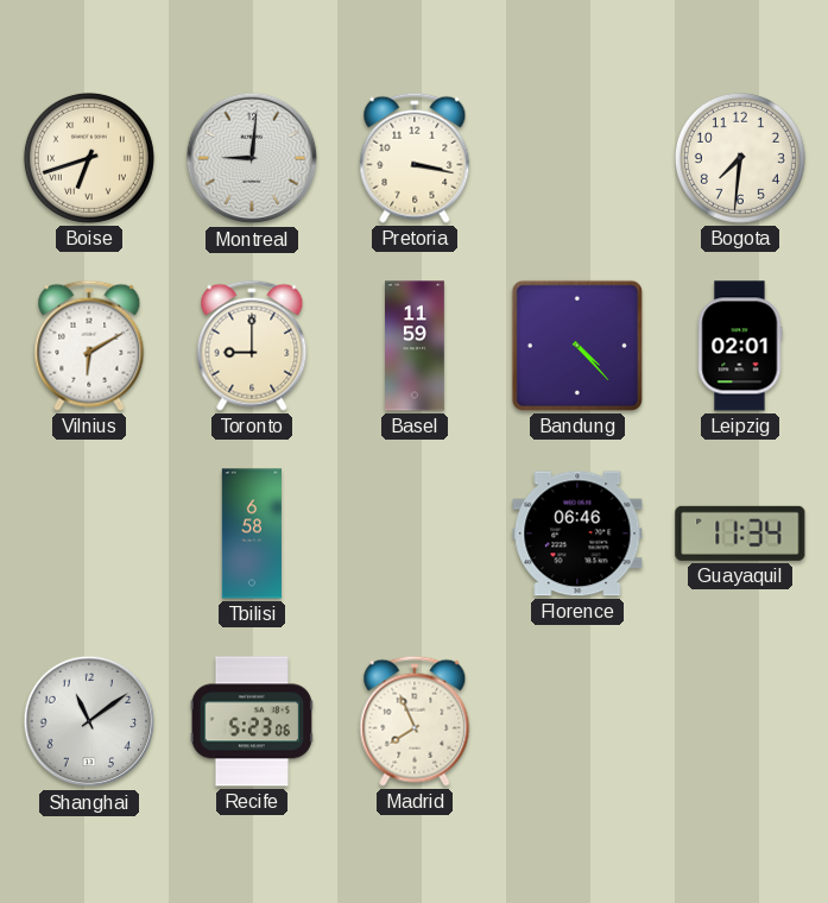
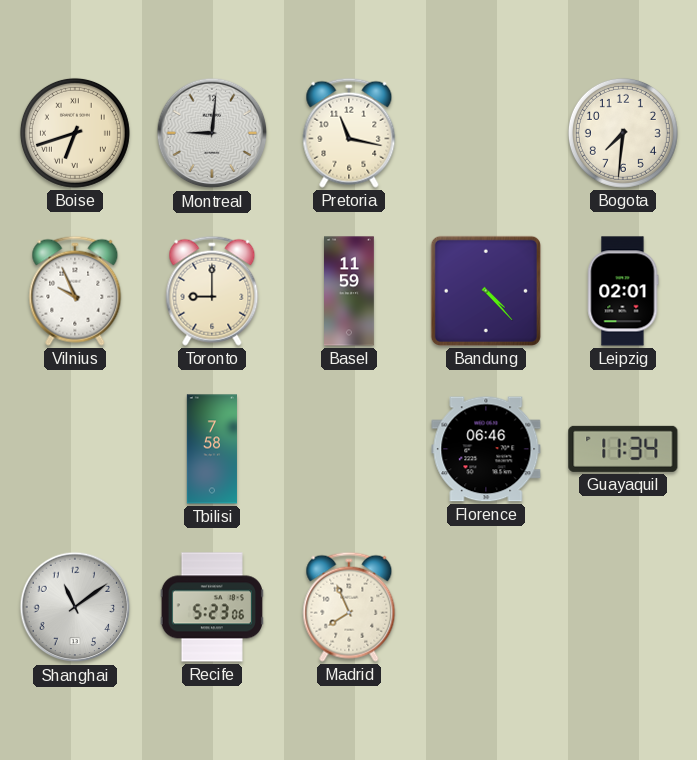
Pretoria: 3:17 -> 11:17 (349, 133)
Vilnius: 6:10 -> 9:56 (75, 291)
Tbilisi: 6:58 -> 7:58 (212, 449)
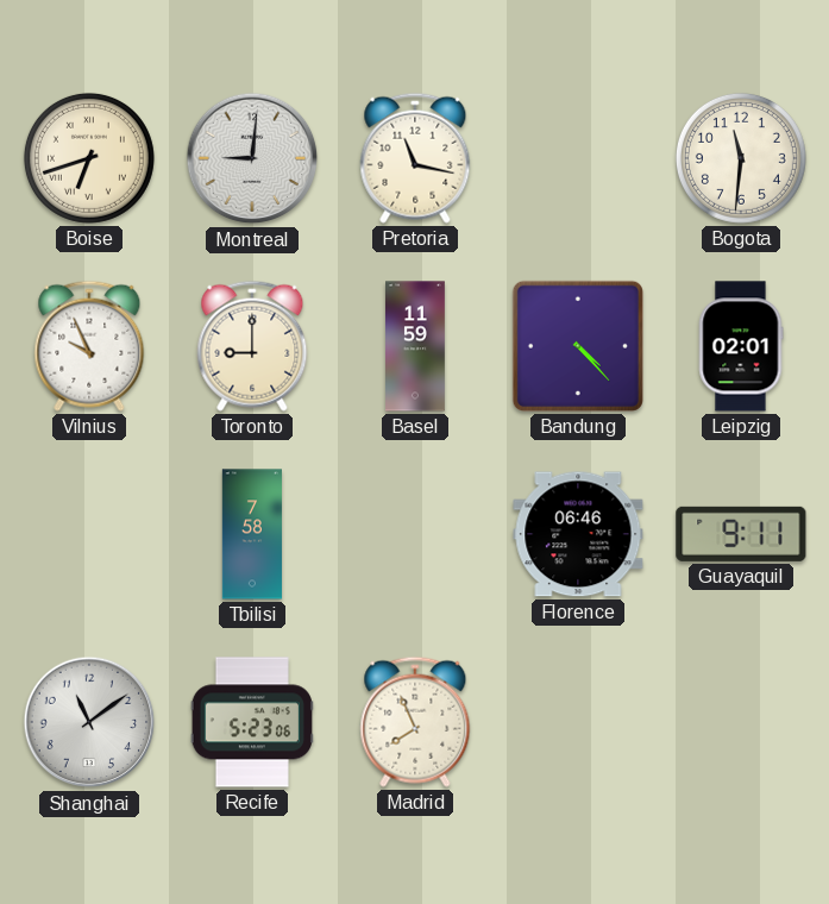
Bogota: 7:31 -> 11:31 (741, 158)
Guayaquil: 11:34 -> 9:11 (741, 534)
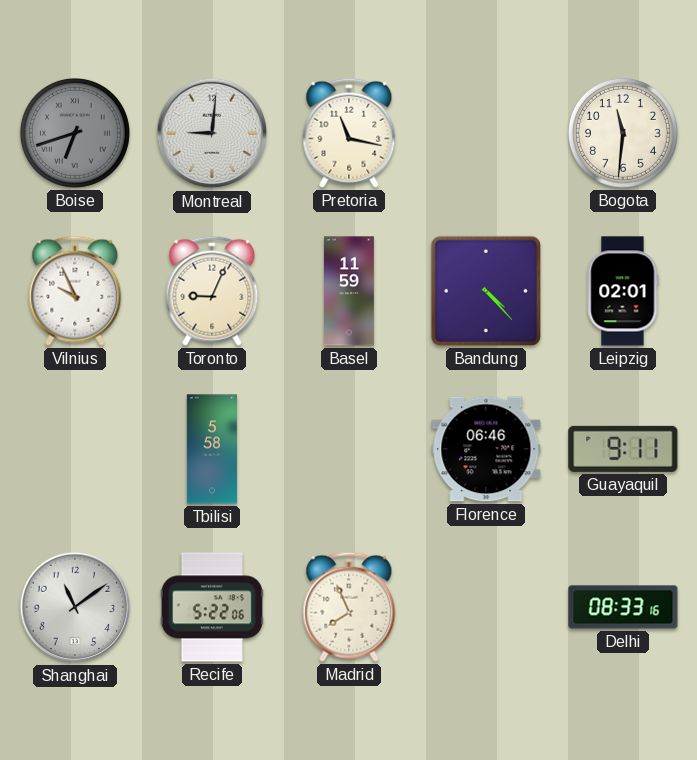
Boise dial: cream -> grey (75, 133)
Toronto: 9:00 -> 9:04 (212, 291)
Tbilisi: 7:58 -> 5:58 (212, 449)
Recife: 5:23 -> 5:22 (212, 607)
Delhi: none -> 08:33 (623, 607)
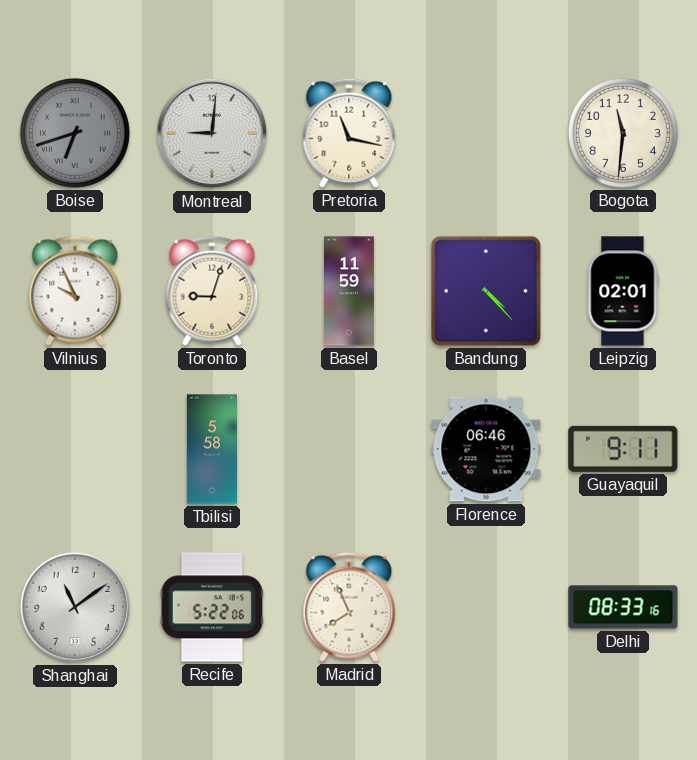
Toronto: 9:04 -> 9:03 (212, 291)
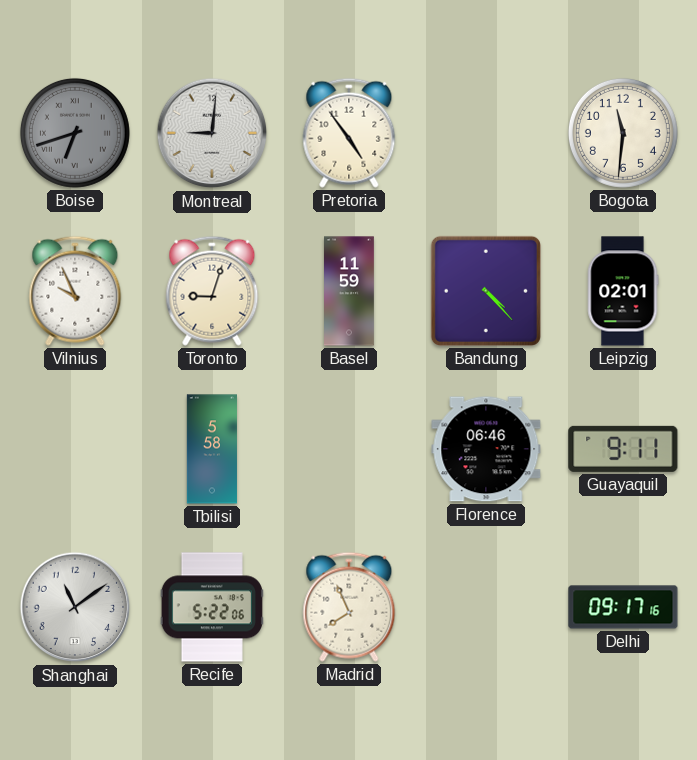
Pretoria: 11:17 -> 4:54 (349, 133)
Delhi: 08:33 -> 09:17 (623, 607)
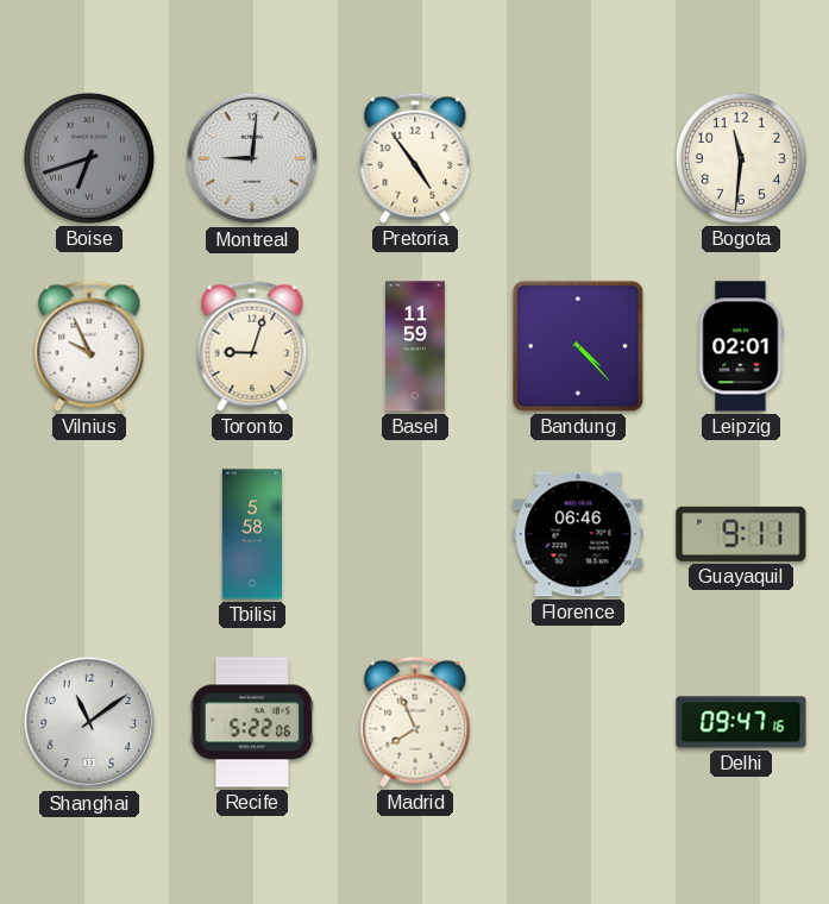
Delhi: 09:17 -> 09:47 (741, 722)
